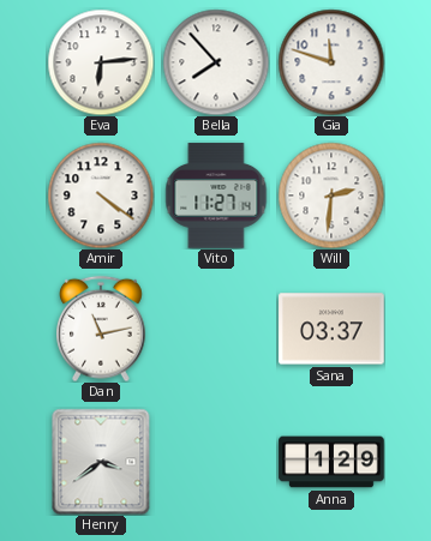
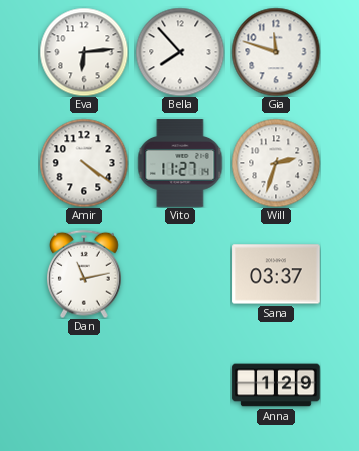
Will: 2:31 -> 2:33 (276, 163)
Henry: 3:39 -> none (101, 462)
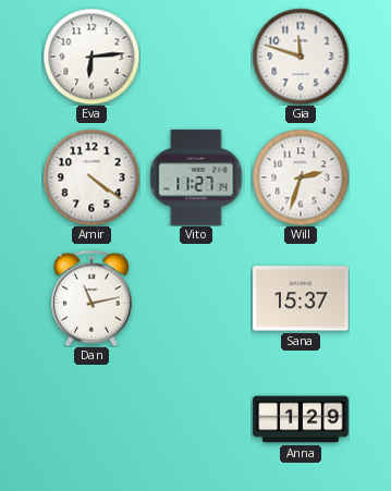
Bella: 7:53 -> none (180, 52)
Sana: 03:37 -> 15:37 (301, 298)
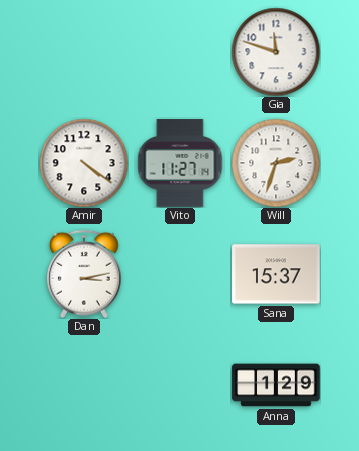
Eva: 6:14 -> none (91, 57)
Dan: 11:13 -> 3:13 (85, 274)
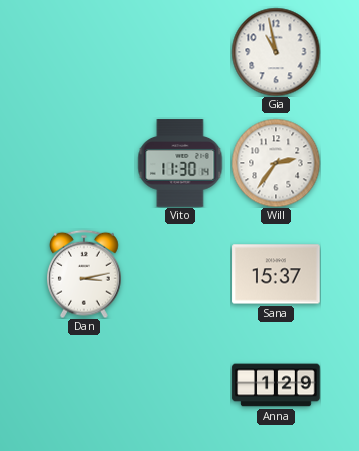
Gia: 11:48 -> 10:58 (276, 52)
Amir: 4:21 -> none (84, 163)
Vito: 11:27 -> 11:30 (180, 163)
Will: 2:33 -> 2:36 (276, 163)
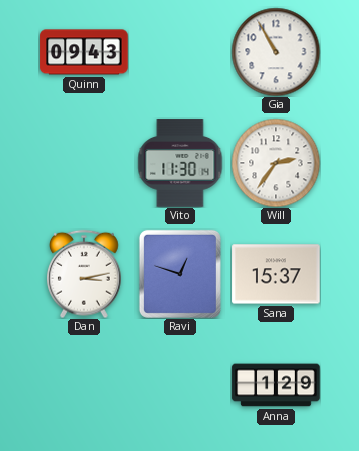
Quinn: none -> 09:43 (84, 52)
Gia: 10:58 -> 10:55 (276, 52)
Ravi: none -> 12:48 (180, 274)
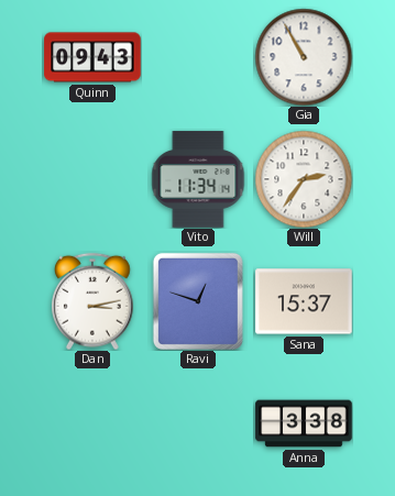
Vito: 11:30 -> 11:34 (198, 179)
Anna: 1:29 -> 3:38 (304, 423)
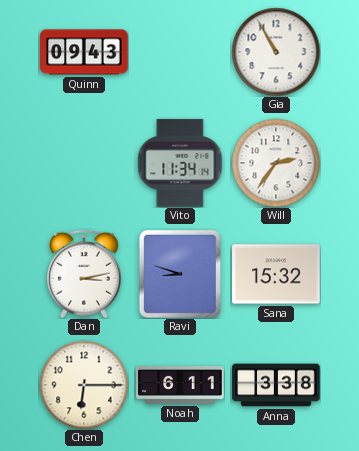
Ravi: 12:48 -> 8:48 (180, 274)
Sana: 15:37 -> 15:32 (276, 274)
Chen: none -> 6:15 (84, 385)
Noah: none -> 6:11 (180, 386)
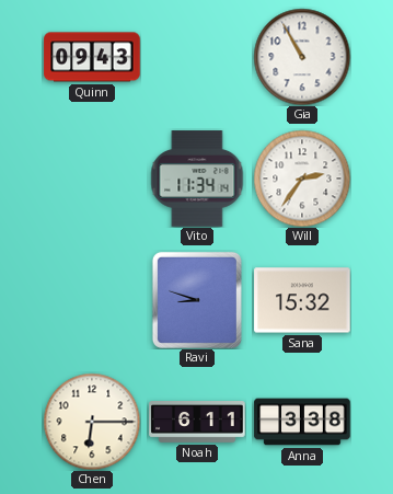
Dan: 3:13 -> none (85, 274)
